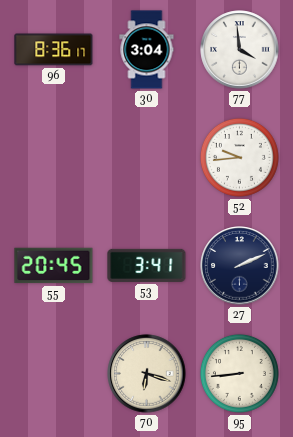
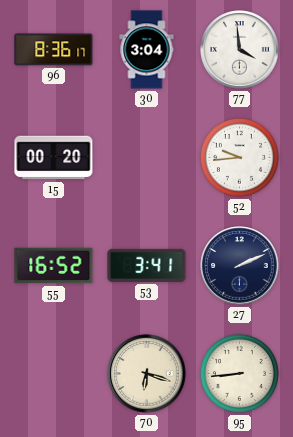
15: none -> 00:20 (54, 158)
55: 20:45 -> 16:52 (54, 266)
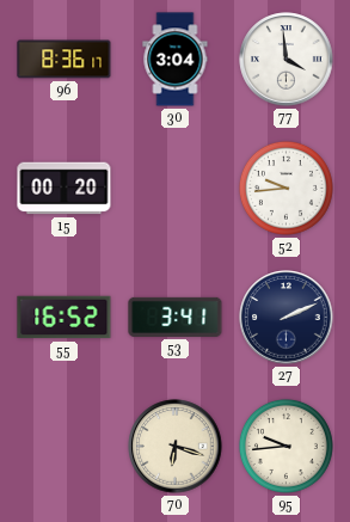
95: 8:44 -> 9:44 (285, 446)
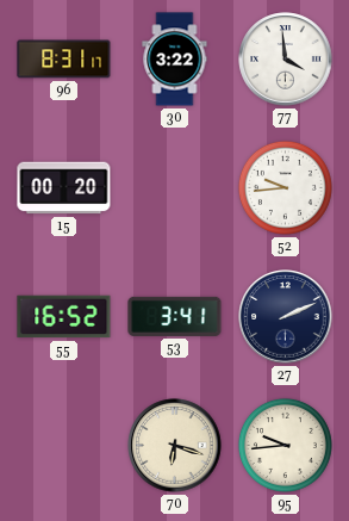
96: 8:36 -> 8:31 (64, 60)
30: 3:04 -> 3:22 (175, 60)
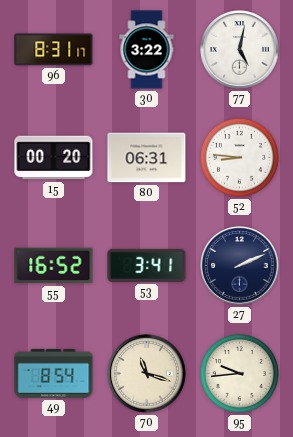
77: 3:59 -> 5:02 (240, 50)
80: none -> 06:31 (147, 158)
52: 9:44 -> 8:46 (239, 157)
49: none -> 8:54 (54, 373)
70: 6:18 -> 11:18 (147, 374)
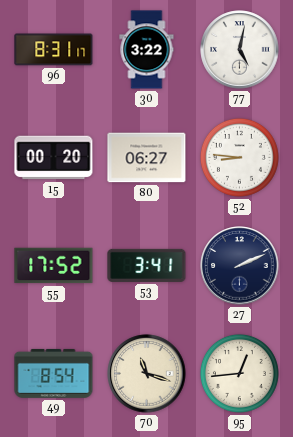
80: 06:31 -> 06:27 (147, 158)
55: 16:52 -> 17:52 (54, 266)
95: 9:44 -> 12:44 (239, 373)
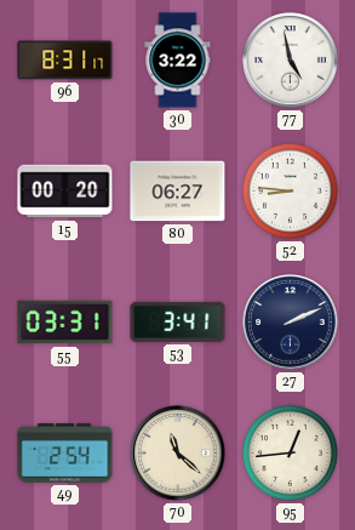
77: 5:02 -> 4:58 (291, 61)
55: 17:52 -> 03:31 (65, 323)
49: 8:54 -> 2:54 (65, 452)
70: 11:18 -> 11:22 (178, 454)
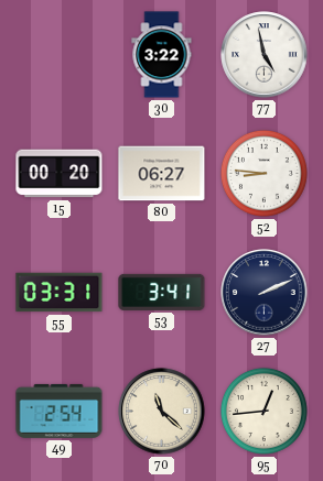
96: 8:31 -> none (65, 61)
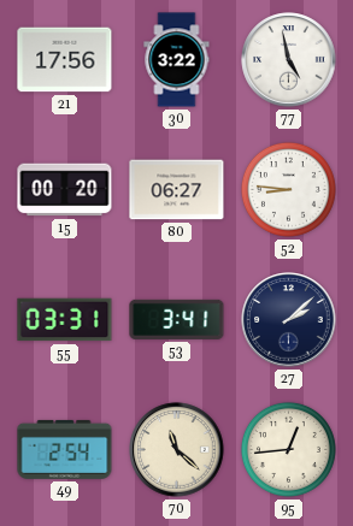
21: none -> 17:56 (65, 60)
27: 2:11 -> 2:08 (289, 320)
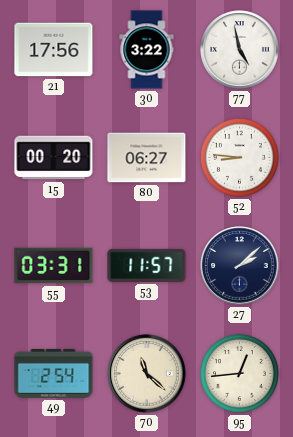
53: 3:41 -> 11:57 (147, 265)
